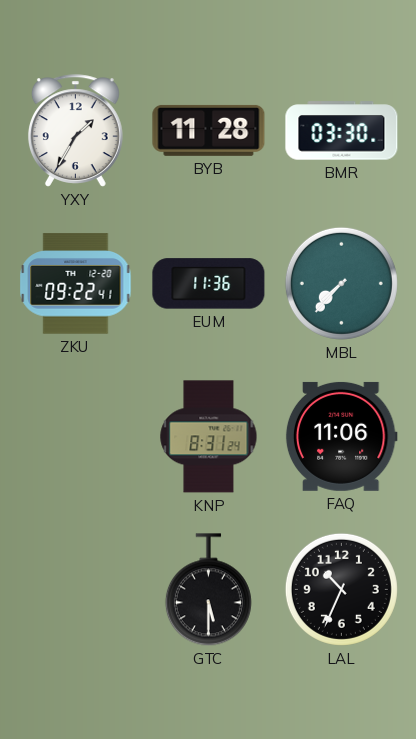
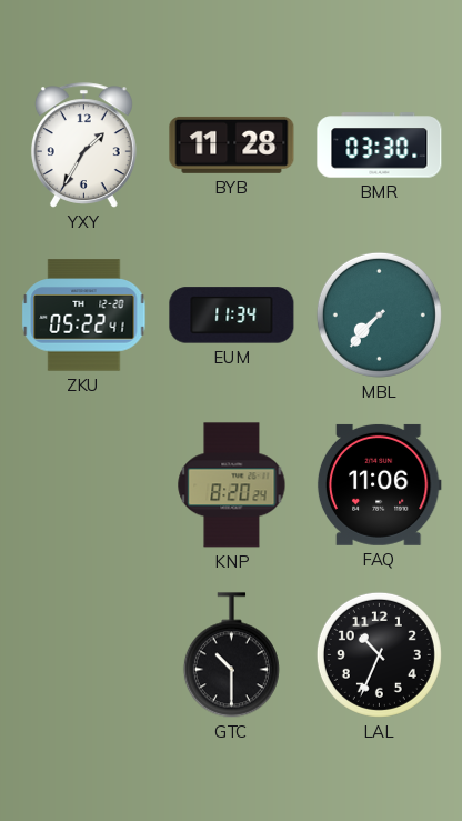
ZKU: 09:22 -> 05:22 (84, 316)
EUM: 11:36 -> 11:34 (232, 316)
KNP: 8:31 -> 8:20 (232, 485)
GTC: 5:30 -> 10:30 (231, 655)
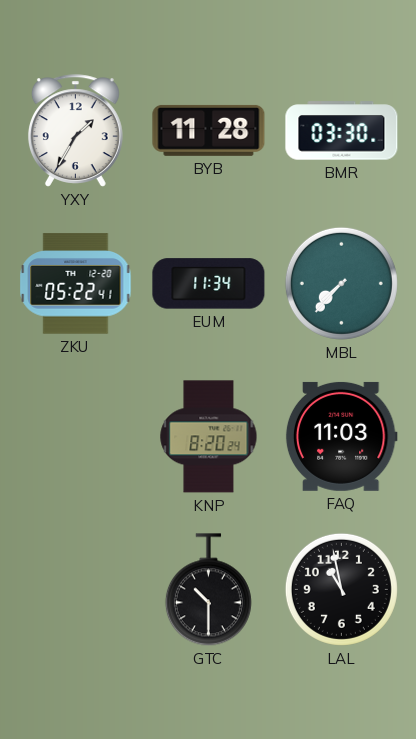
FAQ: 11:06 -> 11:03 (341, 436)
LAL: 10:34 -> 10:58 (341, 589)
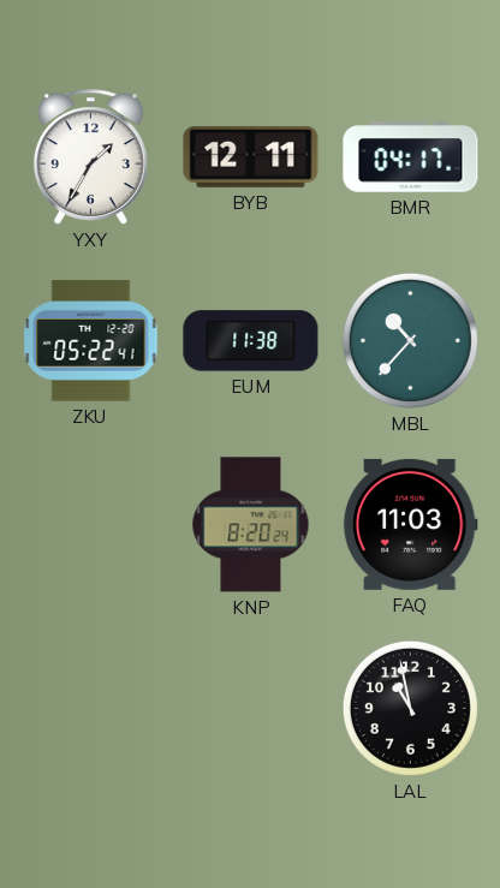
BYB: 11:28 -> 12:11 (251, 156)
BMR: 03:30 -> 04:17 (411, 157)
EUM: 11:34 -> 11:38 (251, 341)
MBL: 7:37 -> 10:37 (410, 340)
GTC: 10:30 -> none (208, 590)
